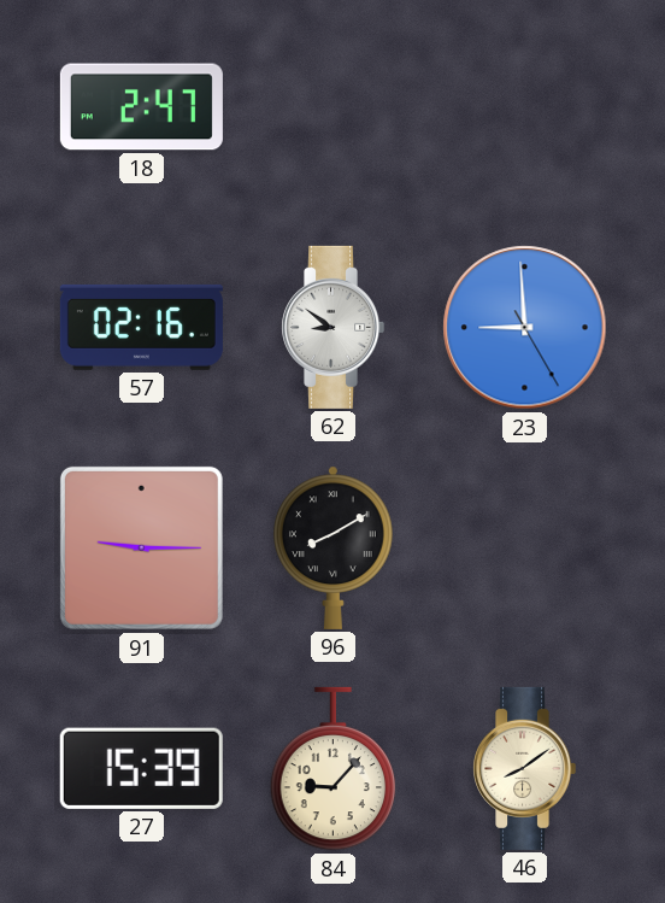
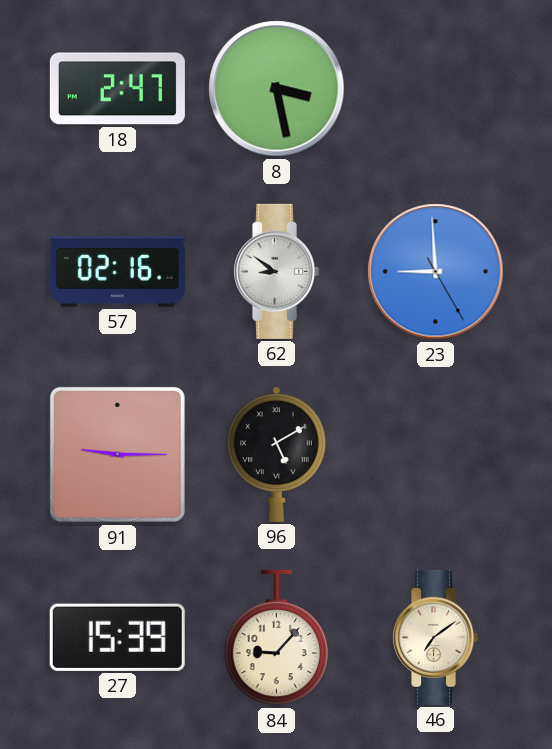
8: none -> 3:28 (277, 89)
96: 8:10 -> 5:10 (277, 454)
46: 8:09 -> 7:09 (436, 637)
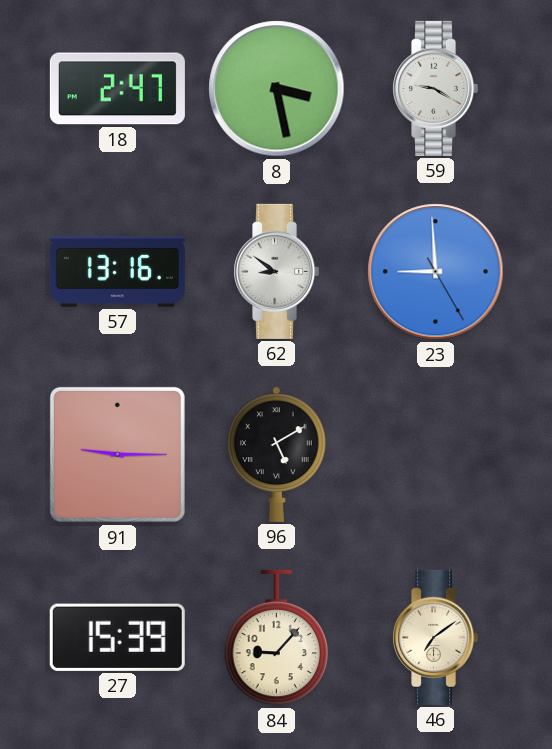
59: none -> 9:20 (436, 88)
57: 02:16 -> 13:16 (117, 271)
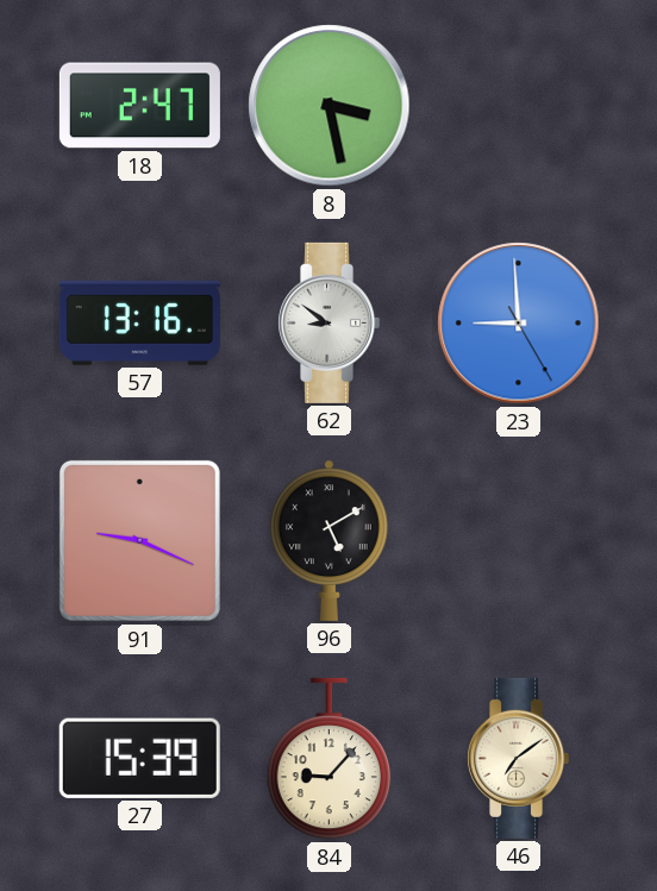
59: 9:20 -> none (436, 88)
91: 9:15 -> 9:19 (139, 540)
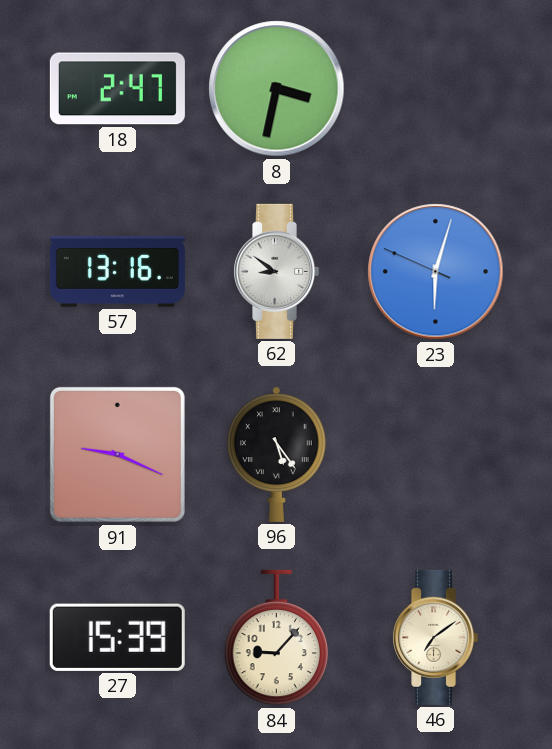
8: 3:28 -> 3:32 (277, 89)
23: 8:59 -> 6:02 (436, 272)
96: 5:10 -> 5:24 (277, 454)
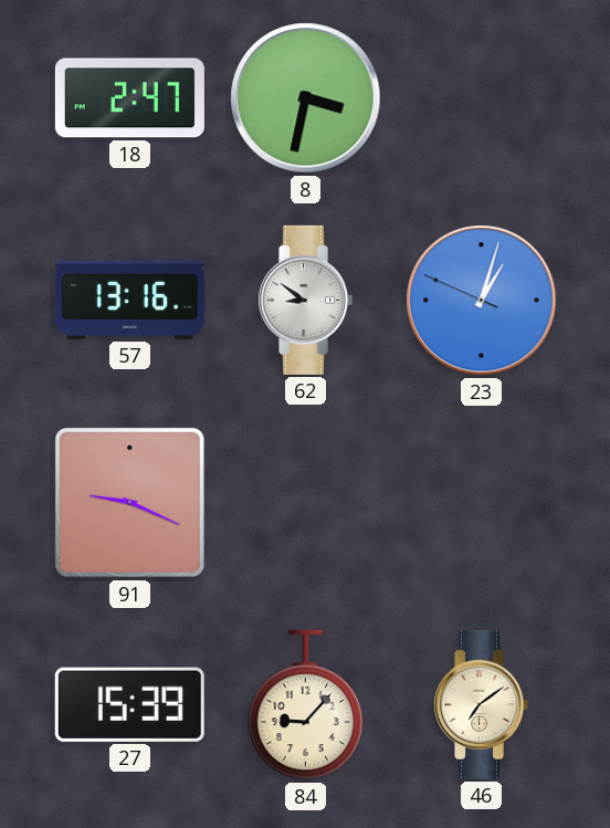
23: 6:02 -> 1:02 (482, 301)
96: 5:24 -> none (277, 454)
